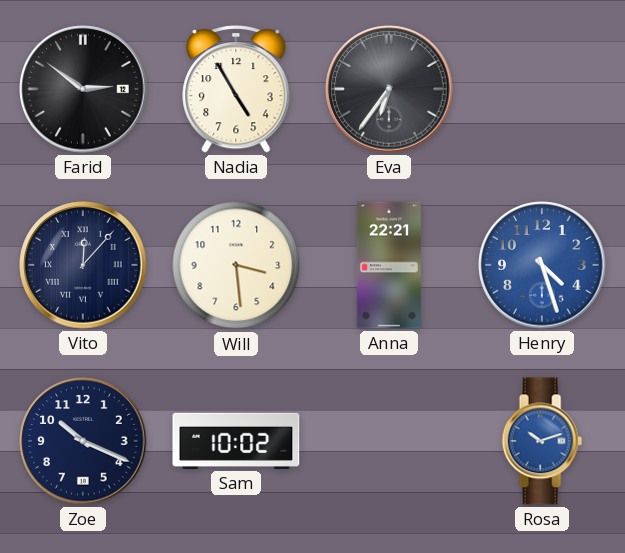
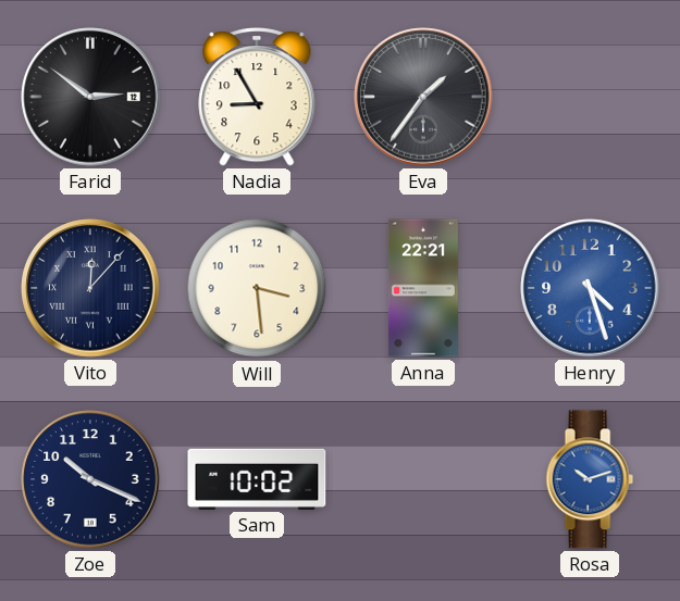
Nadia: 4:55 -> 8:55 (257, 98)
Eva: 6:36 -> 1:36 (423, 97)
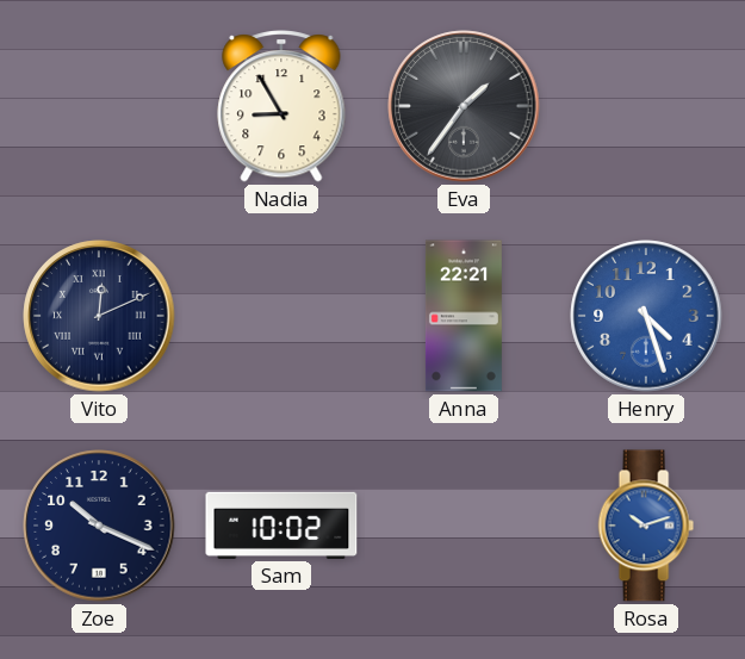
Farid: 2:51 -> none (90, 97)
Vito: 12:07 -> 12:11 (99, 316)
Will: 3:29 -> none (257, 288)
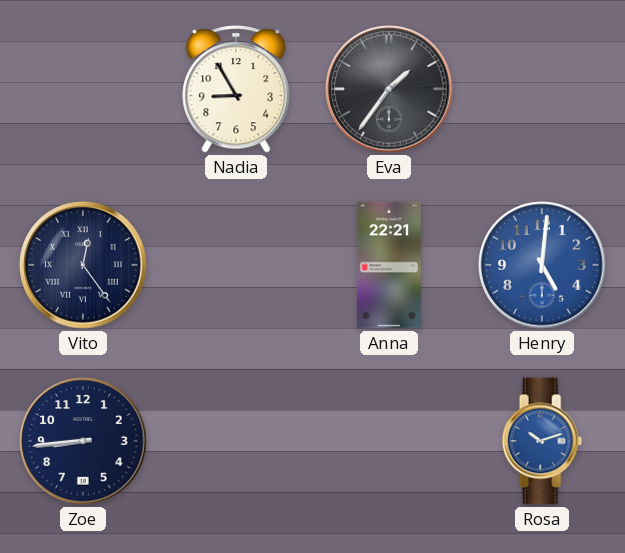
Vito: 12:11 -> 12:24 (83, 265)
Henry: 4:27 -> 5:01 (542, 265)
Zoe: 10:19 -> 8:44 (83, 441)
Sam: 10:02 -> none (281, 526)
